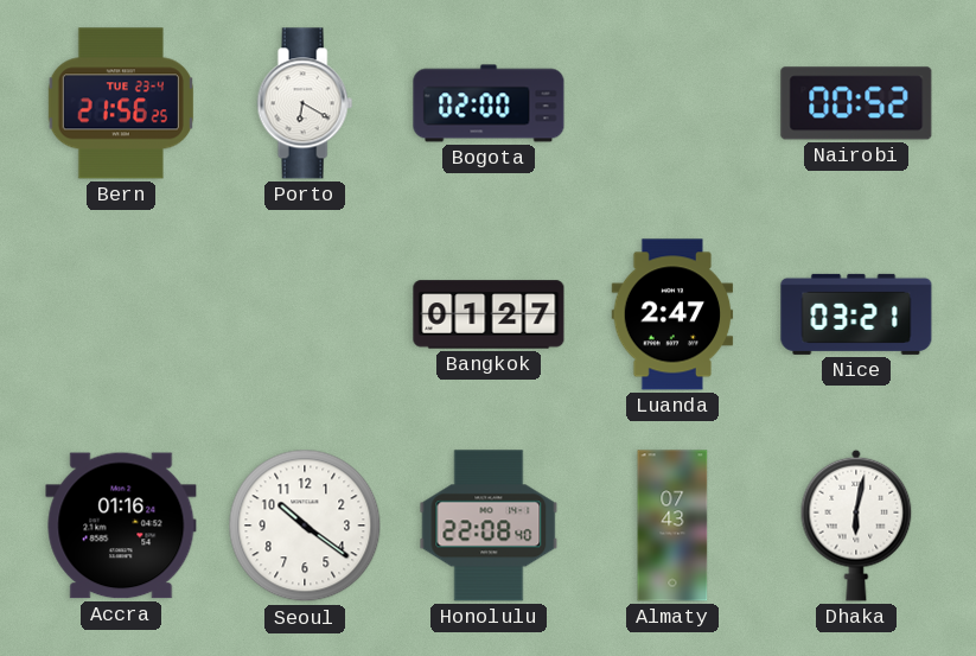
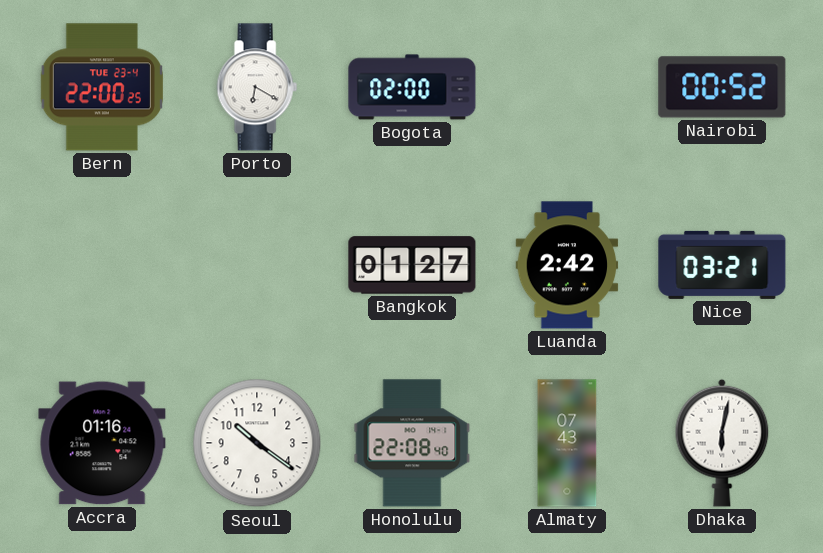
Bern: 21:56 -> 22:00 (102, 87)
Luanda: 2:47 -> 2:42 (567, 265)
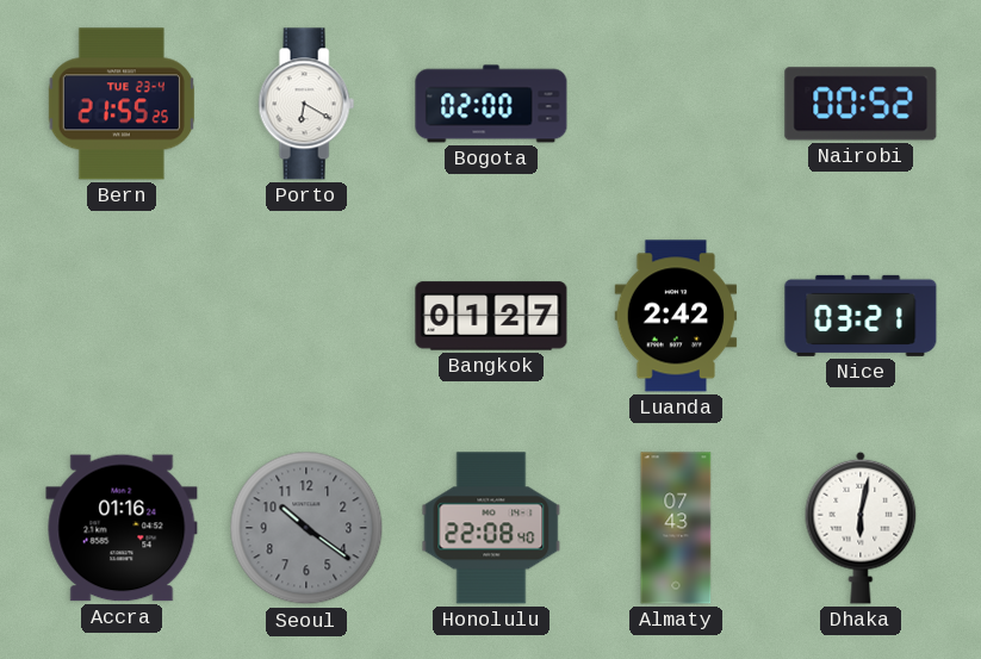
Bern: 22:00 -> 21:55 (122, 104)
Seoul dial: white -> grey (306, 528)
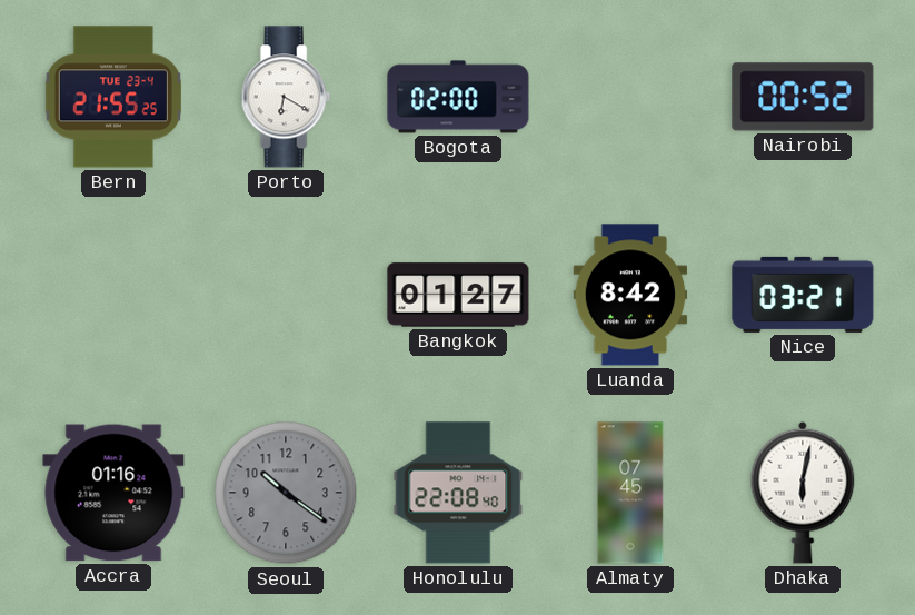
Luanda: 2:42 -> 8:42 (630, 295)
Almaty: 07:43 -> 07:45 (630, 493)
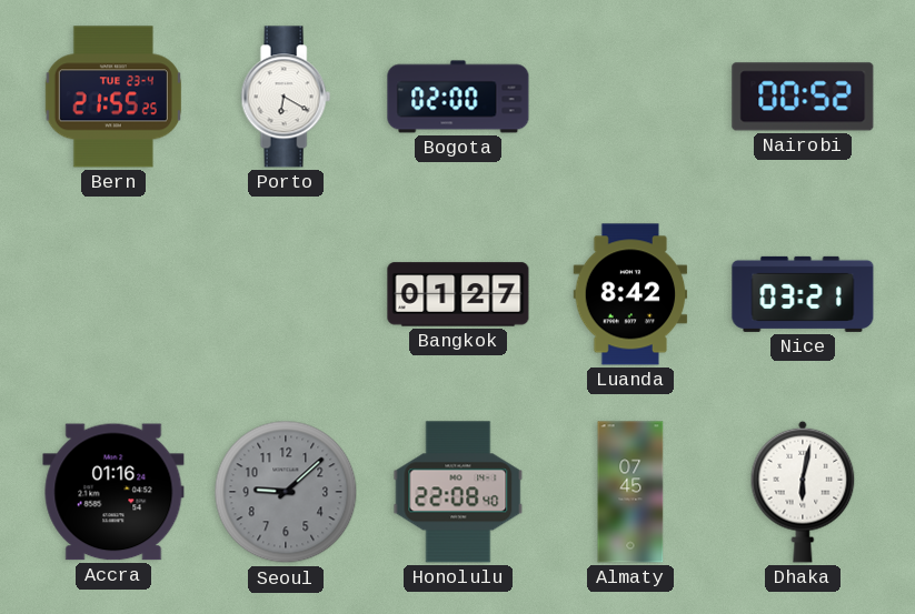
Seoul: 10:21 -> 9:08 (286, 492)
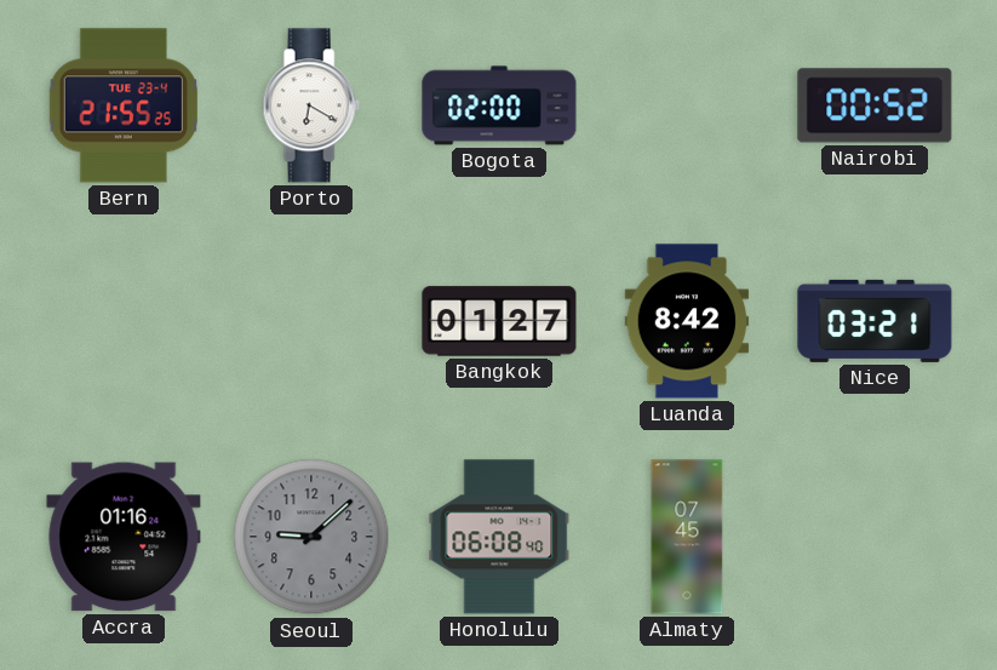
Honolulu: 22:08 -> 06:08 (499, 537)
Dhaka: 6:02 -> none (803, 492)
